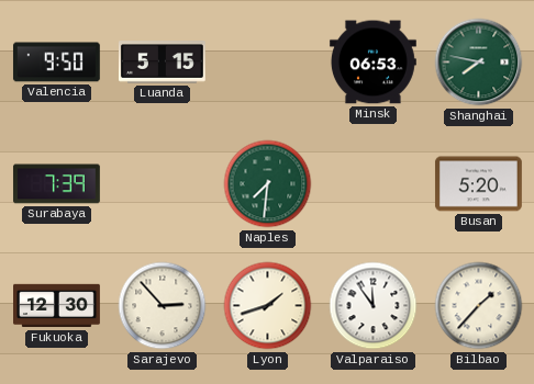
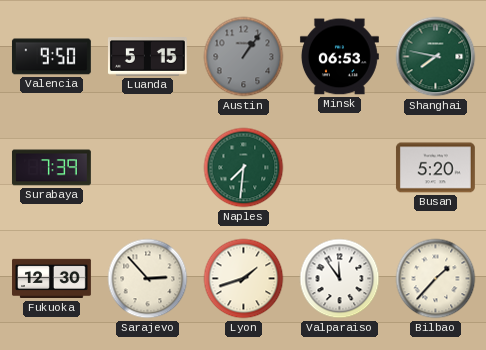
Austin: none -> 1:06 (244, 57)
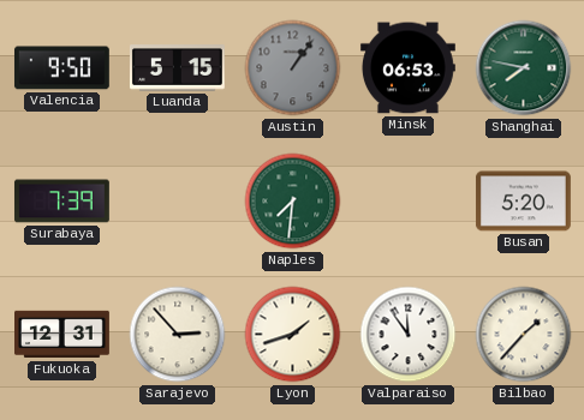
Fukuoka: 12:30 -> 12:31 (62, 335)
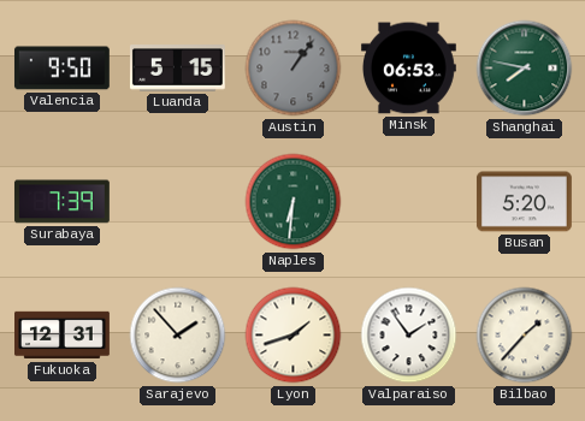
Naples: 7:31 -> 6:31 (294, 202)
Sarajevo: 2:53 -> 1:53 (178, 336)
Valparaiso: 11:54 -> 1:54 (409, 336)
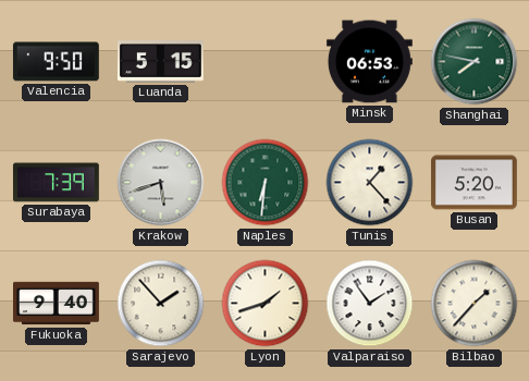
Austin: 1:06 -> none (294, 69)
Krakow: none -> 5:42 (161, 183)
Tunis: none -> 1:23 (370, 183)
Fukuoka: 12:31 -> 9:40 (57, 304)
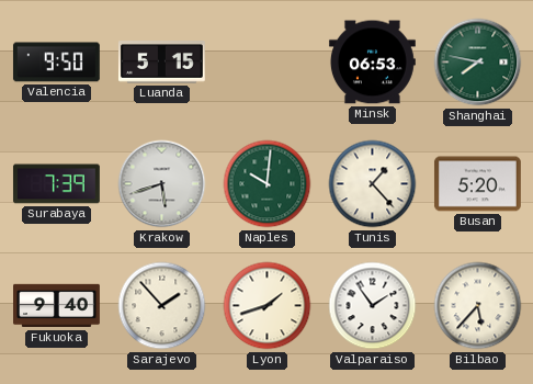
Naples: 6:31 -> 10:01 (268, 184)
Bilbao: 1:37 -> 5:37 (478, 306)
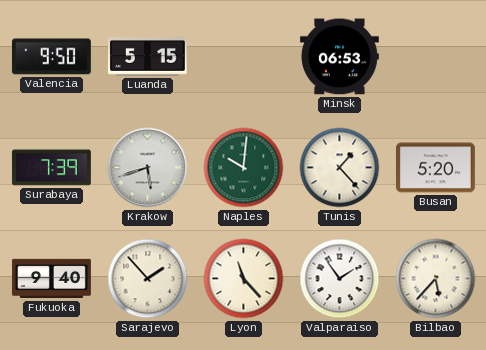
Shanghai: 7:47 -> none (478, 63)
Lyon: 1:42 -> 11:23 (244, 279)
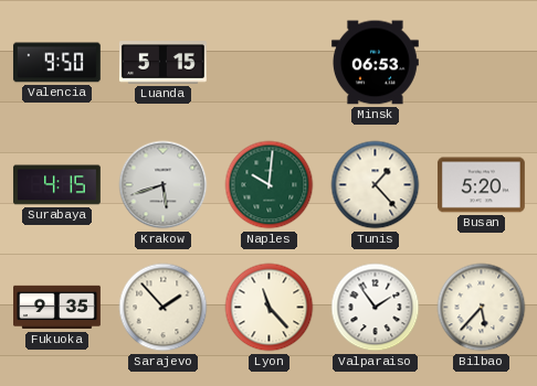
Surabaya: 7:39 -> 4:15 (56, 185)
Fukuoka: 9:40 -> 9:35 (57, 308)
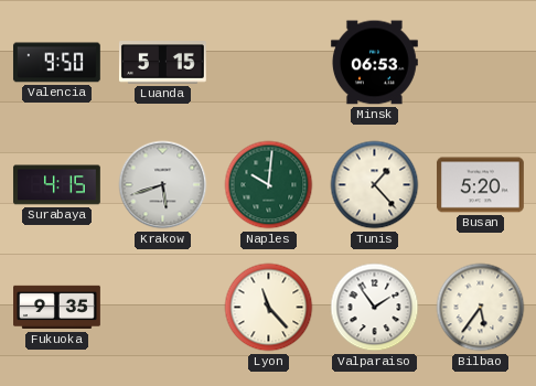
Sarajevo: 1:53 -> none (164, 308)
Bilbao: 5:37 -> 5:36 (481, 308)
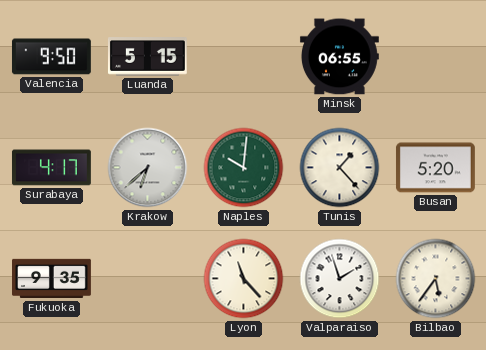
Minsk: 06:53 -> 06:55 (339, 57)
Surabaya: 4:15 -> 4:17 (51, 168)
Krakow: 5:42 -> 6:38 (148, 168)
Valparaiso: 1:54 -> 1:57 (340, 279)
